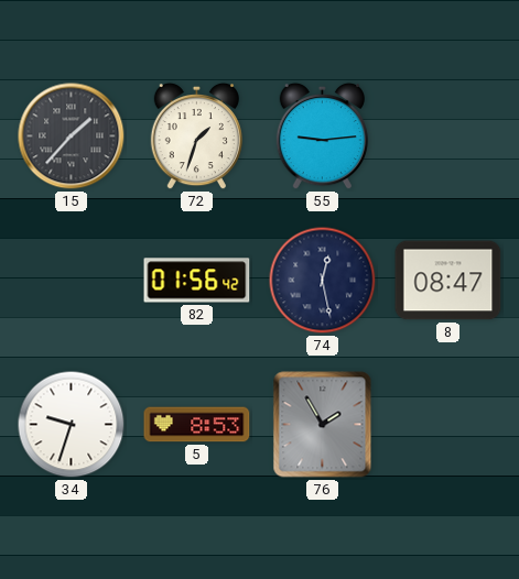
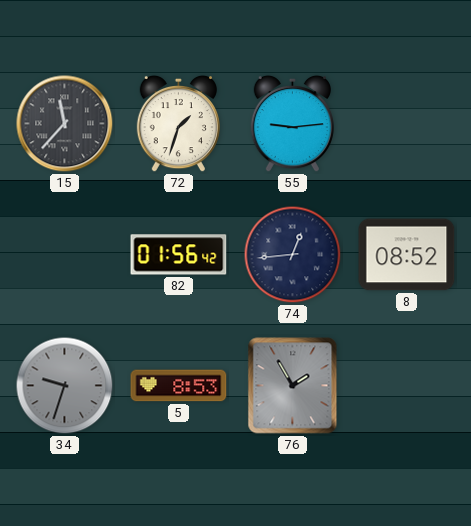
15: 1:37 -> 11:37 (65, 124)
74: 12:28 -> 12:44 (293, 255)
8: 08:47 -> 08:52 (407, 255)
34 dial: white -> grey (65, 386)
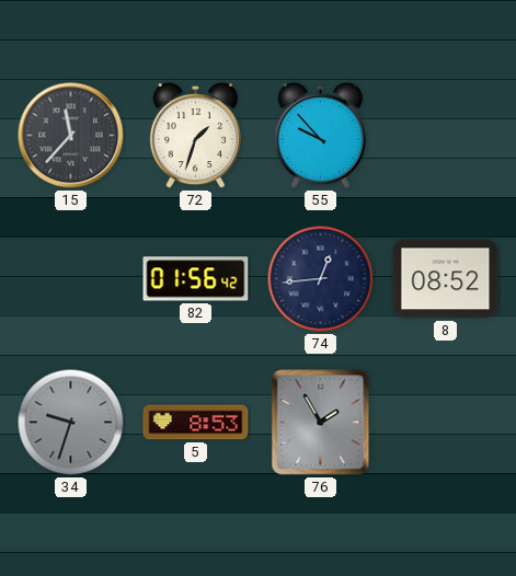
55: 9:14 -> 9:53 (320, 136)
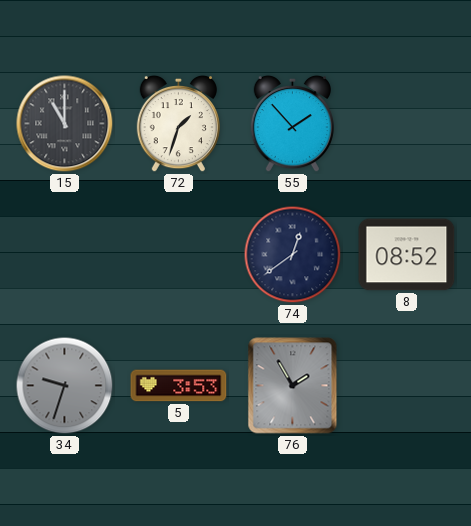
15: 11:37 -> 11:00 (65, 124)
55: 9:53 -> 1:53 (292, 124)
82: 01:56 -> none (196, 279)
74: 12:44 -> 12:39 (293, 255)
5: 8:53 -> 3:53 (179, 386)
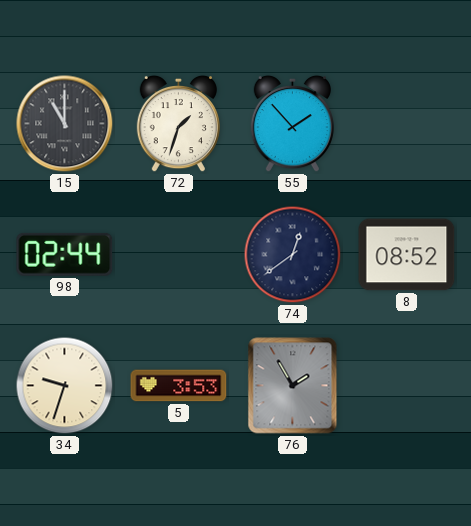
98: none -> 02:44 (65, 254)
34 dial: grey -> cream (65, 386)
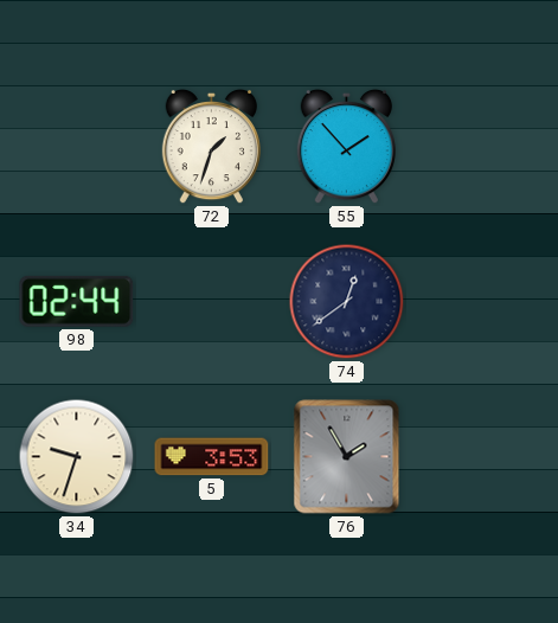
15: 11:00 -> none (65, 124)
8: 08:52 -> none (407, 255)
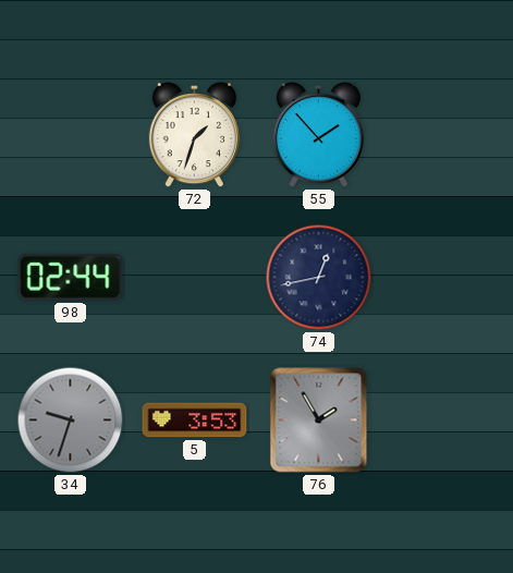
74: 12:39 -> 12:43 (319, 278)
34 dial: cream -> grey (71, 420)
